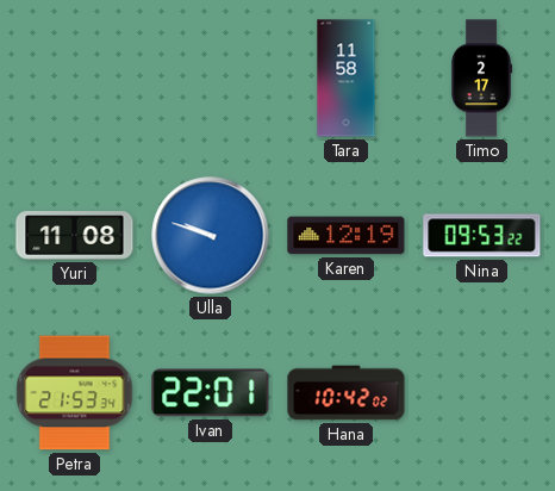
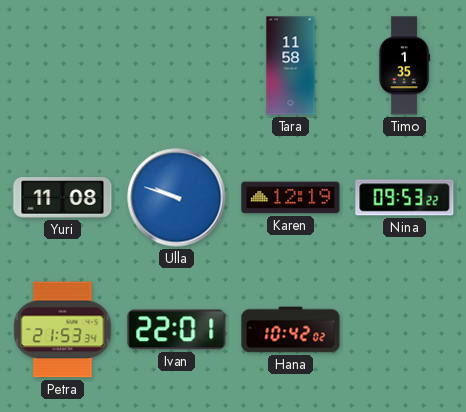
Timo: 2:17 -> 1:35 (404, 66)
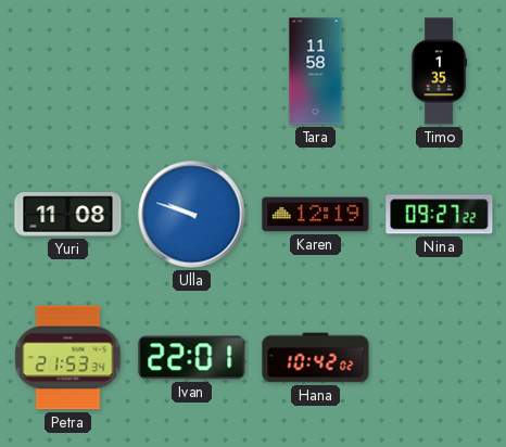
Nina: 09:53 -> 09:27 (440, 215)
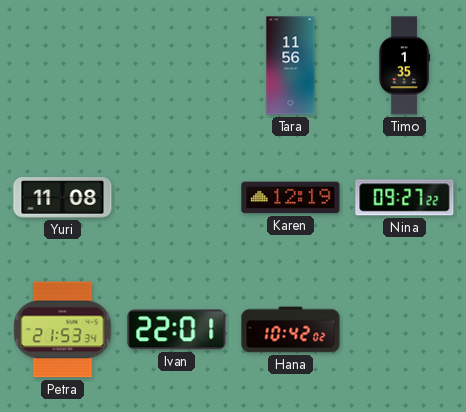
Tara: 11:58 -> 11:56 (291, 66)
Ulla: 9:48 -> none (192, 215)
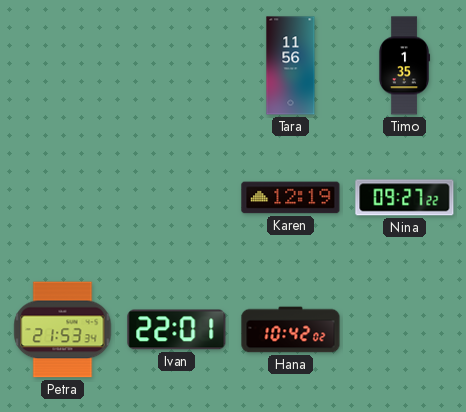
Yuri: 11:08 -> none (63, 198)
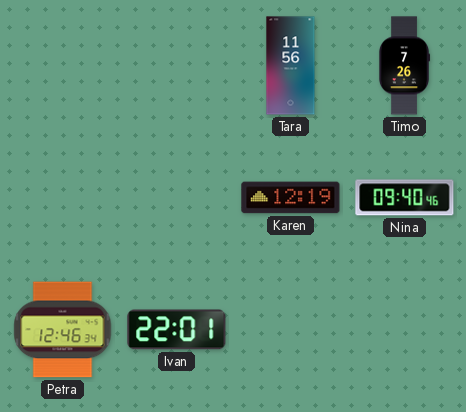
Timo: 1:35 -> 7:26 (404, 66)
Nina: 09:27 -> 09:40 (405, 198)
Petra: 21:53 -> 12:46 (63, 330)
Hana: 10:42 -> none (291, 330)
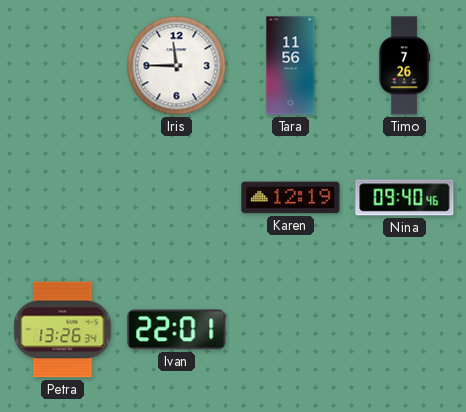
Iris: none -> 11:45 (177, 66)
Petra: 12:46 -> 13:26 (63, 330)
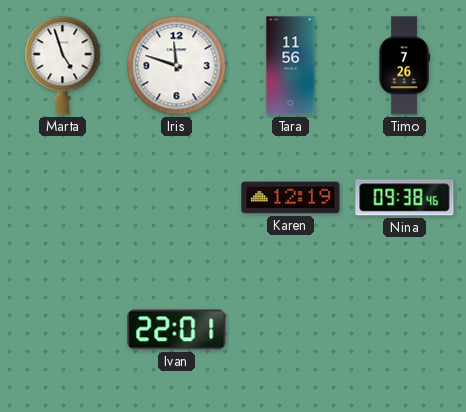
Marta: none -> 4:57 (63, 66)
Iris: 11:45 -> 11:48 (177, 66)
Nina: 09:40 -> 09:38 (405, 198)
Petra: 13:26 -> none (63, 330)
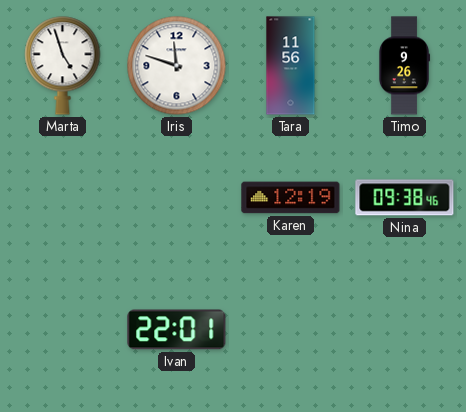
Timo: 7:26 -> 9:26 (404, 66)
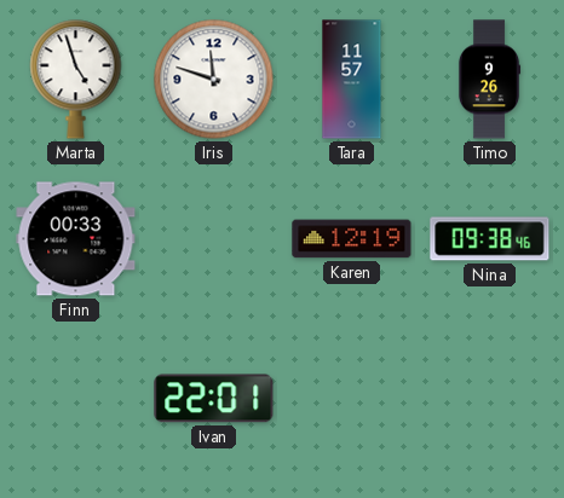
Tara: 11:56 -> 11:57 (352, 80)
Finn: none -> 00:33 (76, 239)
